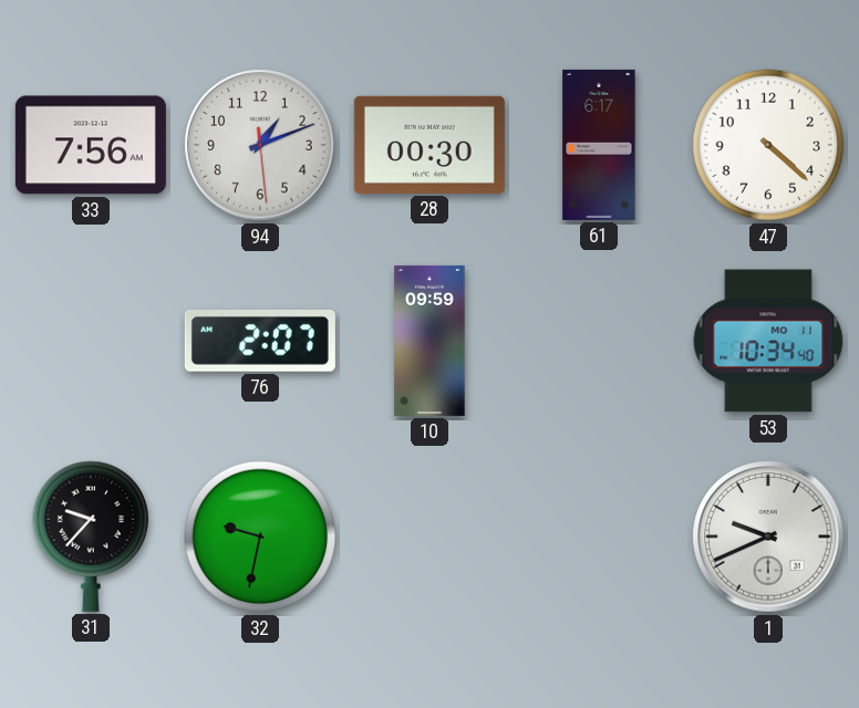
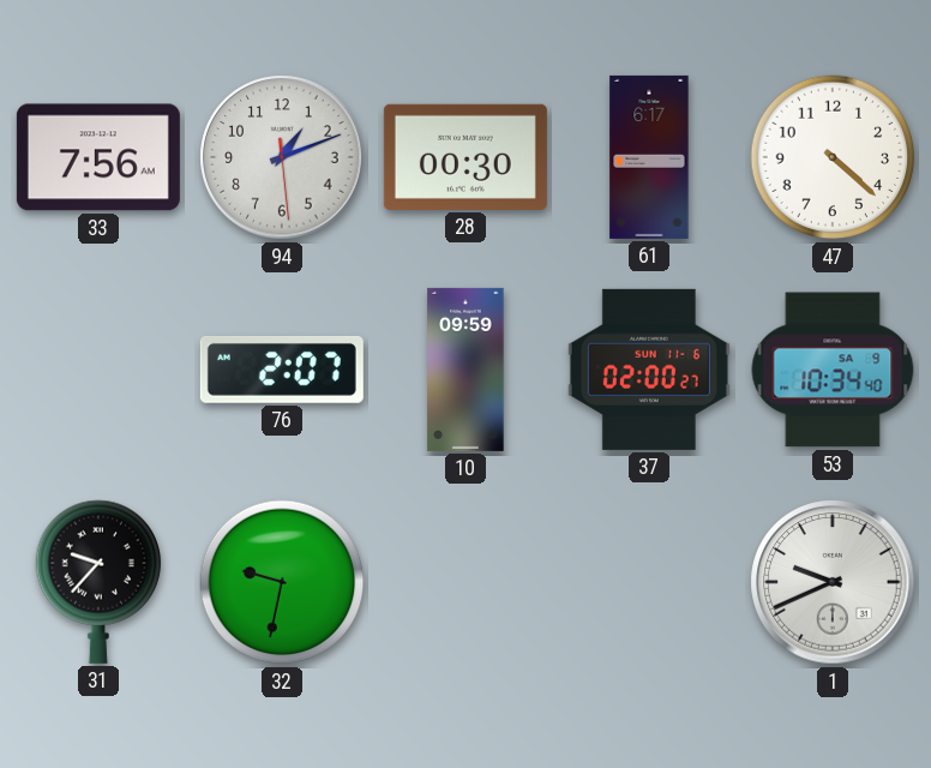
37: none -> 02:00 (649, 370)
53 date: MO 11 -> SA 9 (833, 370)
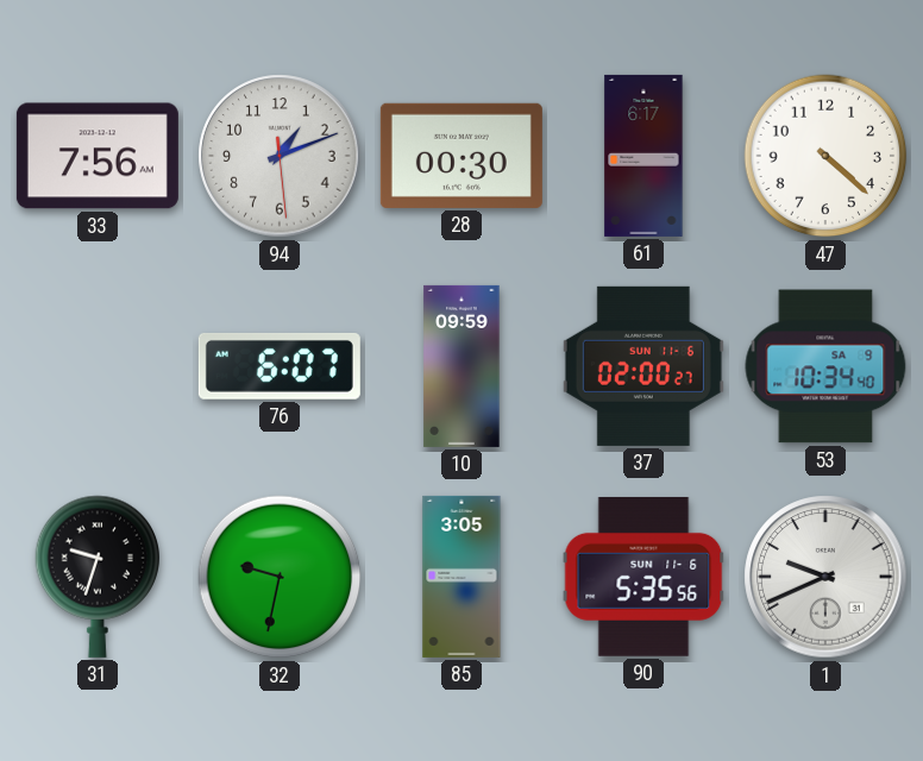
76: 2:07 -> 6:07 (280, 366)
31: 9:37 -> 9:33 (98, 577)
85: none -> 3:05 (461, 577)
90: none -> 5:35 (643, 577)
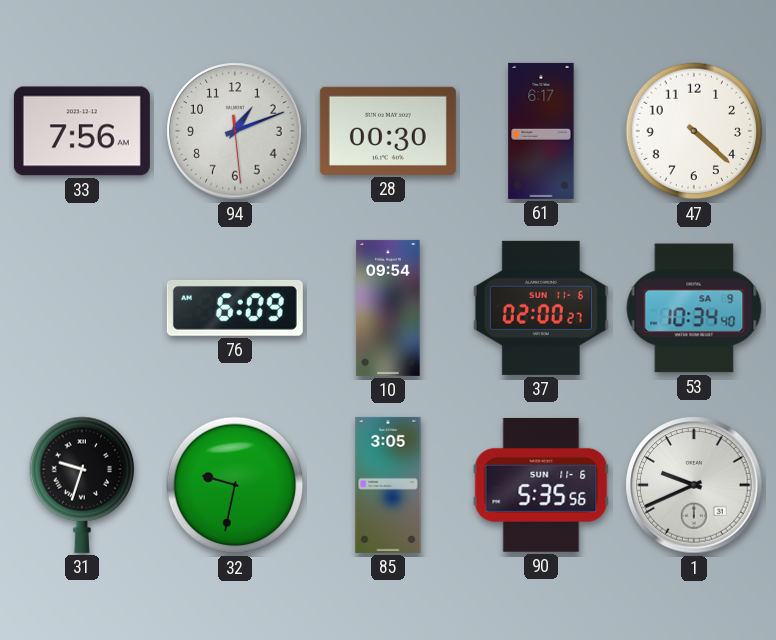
76: 6:07 -> 6:09 (235, 308)
10: 09:59 -> 09:54 (388, 308)
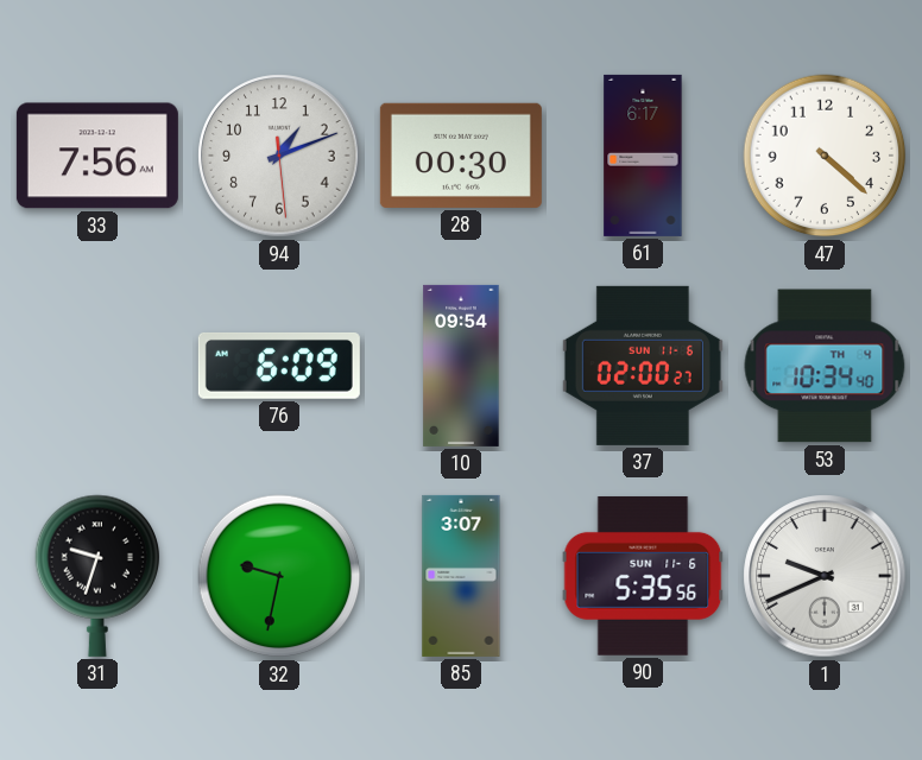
53 date: SA 9 -> TH 4 (825, 366)
85: 3:05 -> 3:07 (461, 576)
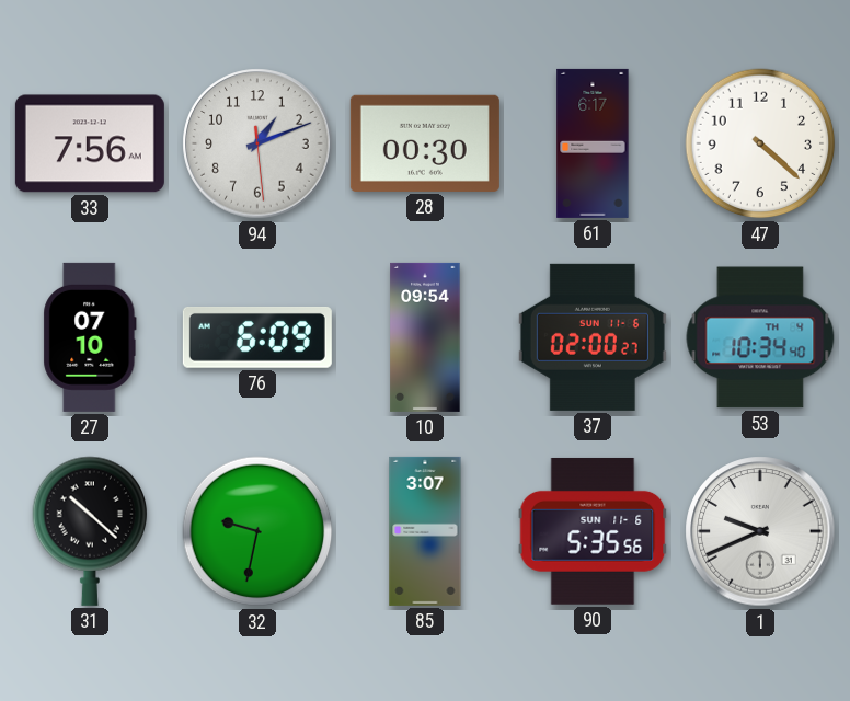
27: none -> 07:10 (90, 337)
31: 9:33 -> 10:22 (90, 531)
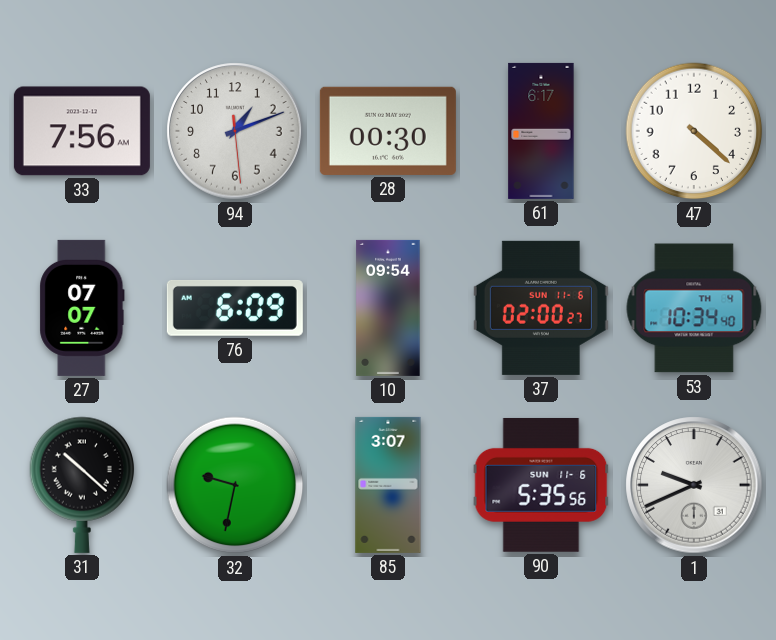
27: 07:10 -> 07:07 (82, 308)
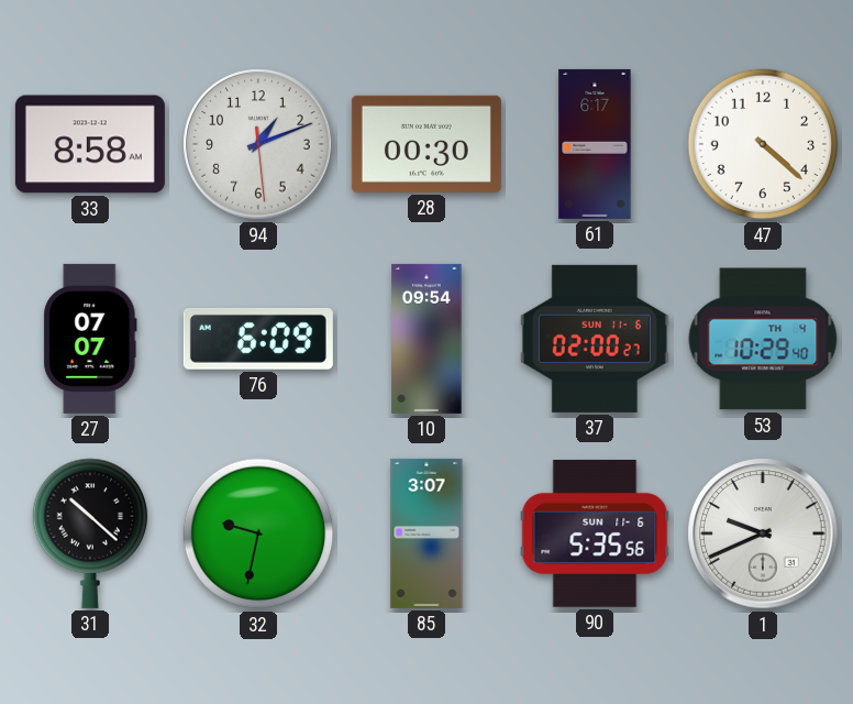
33: 7:56 -> 8:58 (90, 144)
53: 10:34 -> 10:29 (763, 339)
